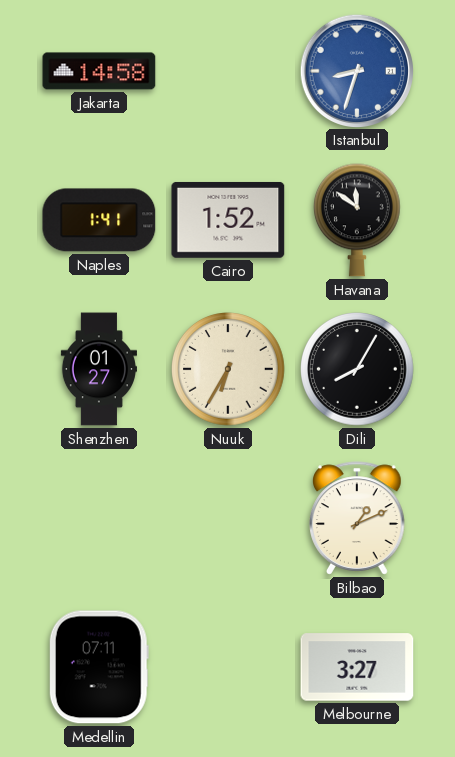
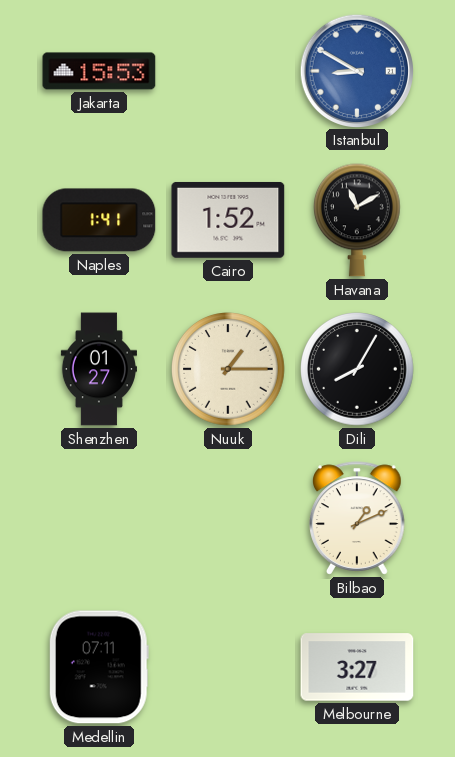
Jakarta: 14:58 -> 15:53 (99, 71)
Istanbul: 8:33 -> 8:50 (356, 70)
Havana: 11:51 -> 11:10 (358, 220)
Nuuk: 6:35 -> 1:15 (228, 370)
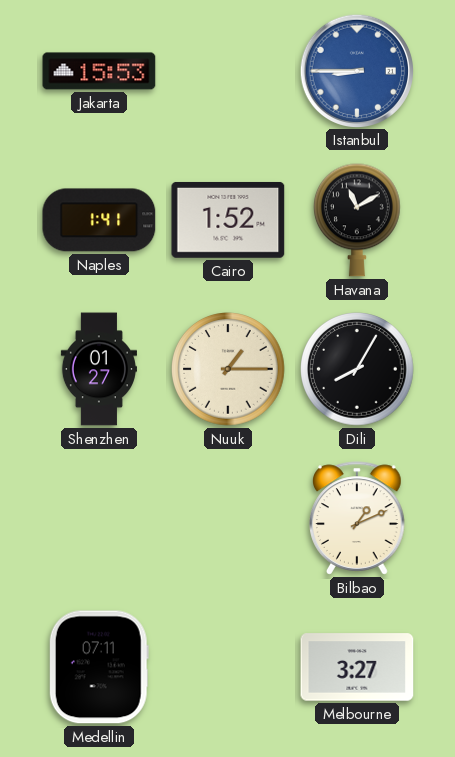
Istanbul: 8:50 -> 8:45 (356, 70)
